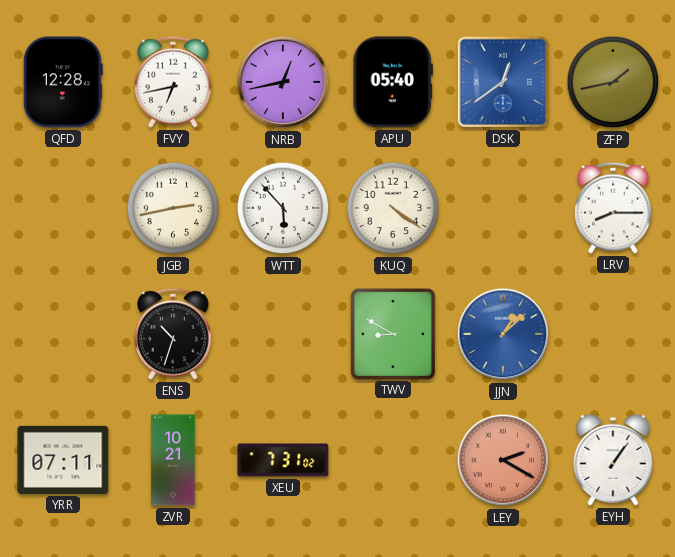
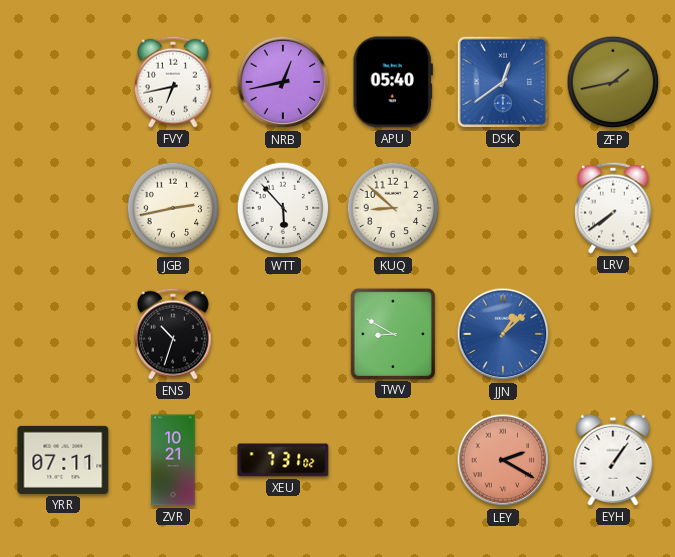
QFD: 12:28 -> none (63, 82)
KUQ: 4:21 -> 8:52 (393, 208)
LRV: 8:15 -> 7:39 (613, 208)
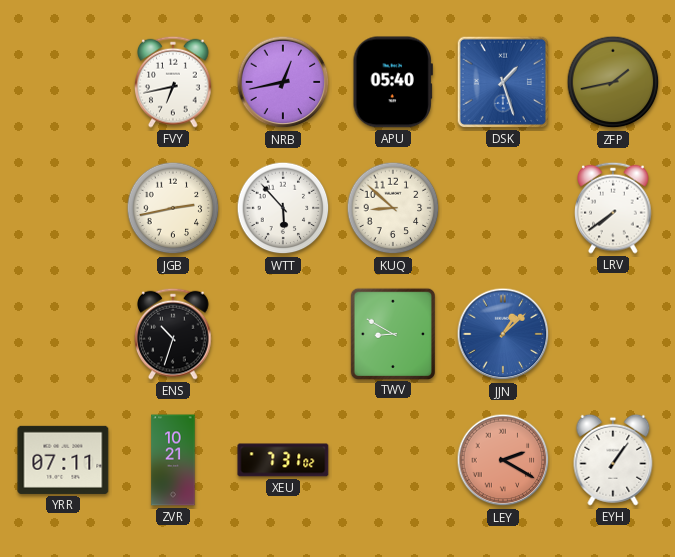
DSK: 12:39 -> 1:27 (503, 82)
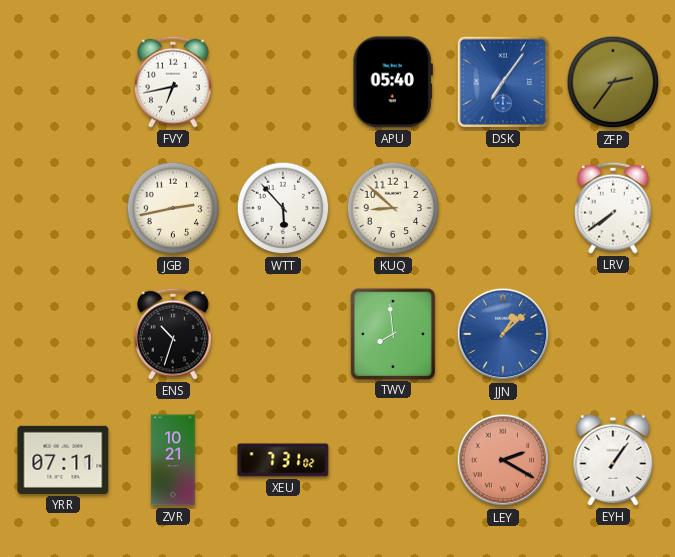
NRB: 12:43 -> none (283, 82)
DSK: 1:27 -> 7:06 (503, 82)
ZFP: 1:43 -> 2:36 (613, 82)
TWV: 8:50 -> 7:59 (392, 333)
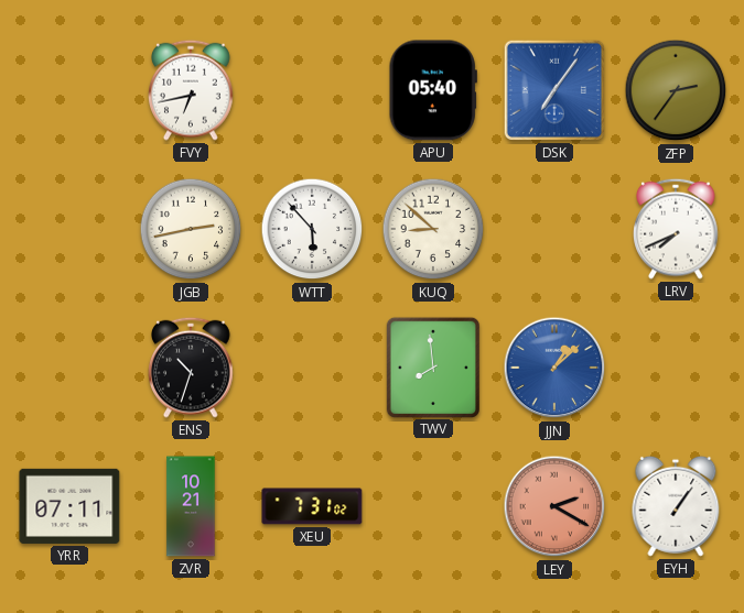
LRV: 7:39 -> 7:41 (676, 229)
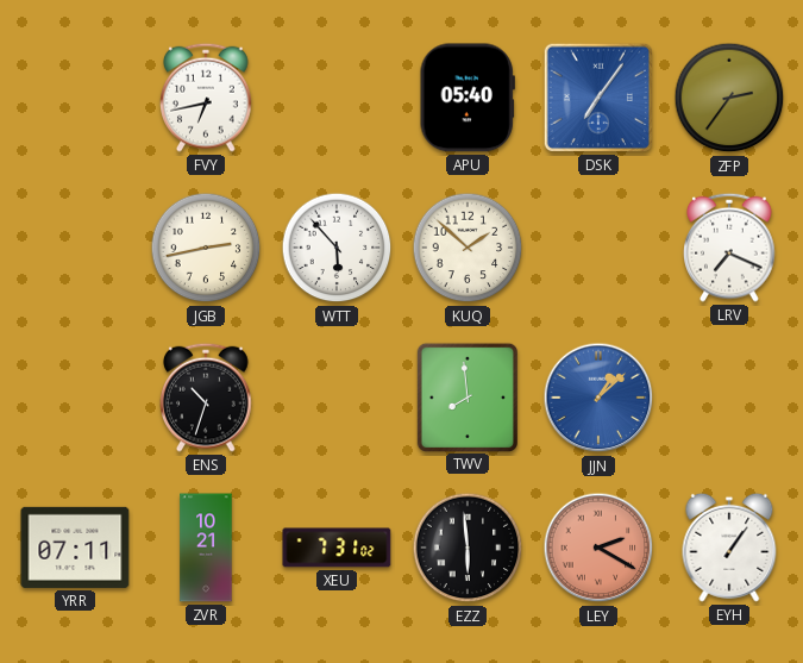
KUQ: 8:52 -> 1:52 (468, 248)
LRV: 7:41 -> 7:19 (729, 248)
EZZ: none -> 5:59 (468, 548)
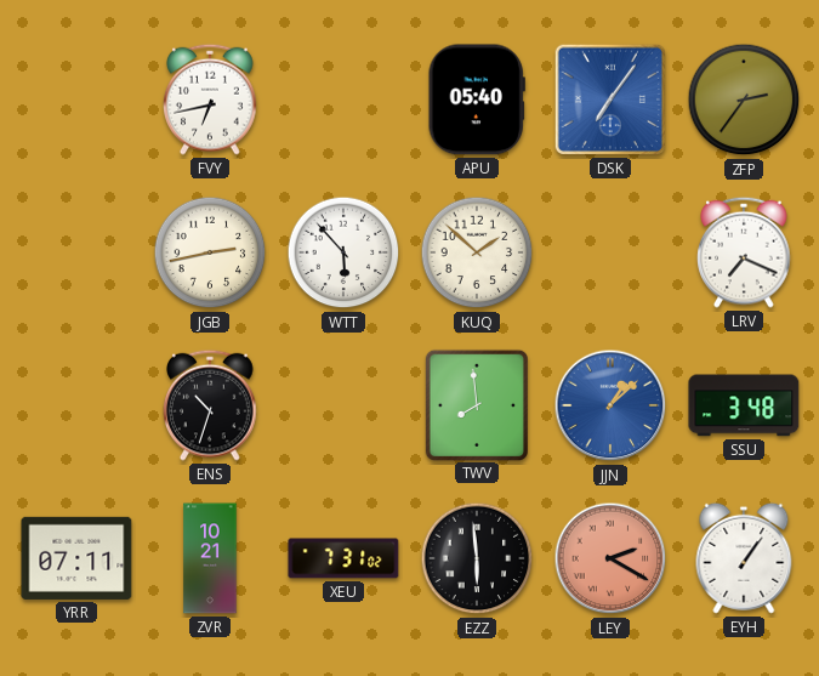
SSU: none -> 3:48 (744, 405)
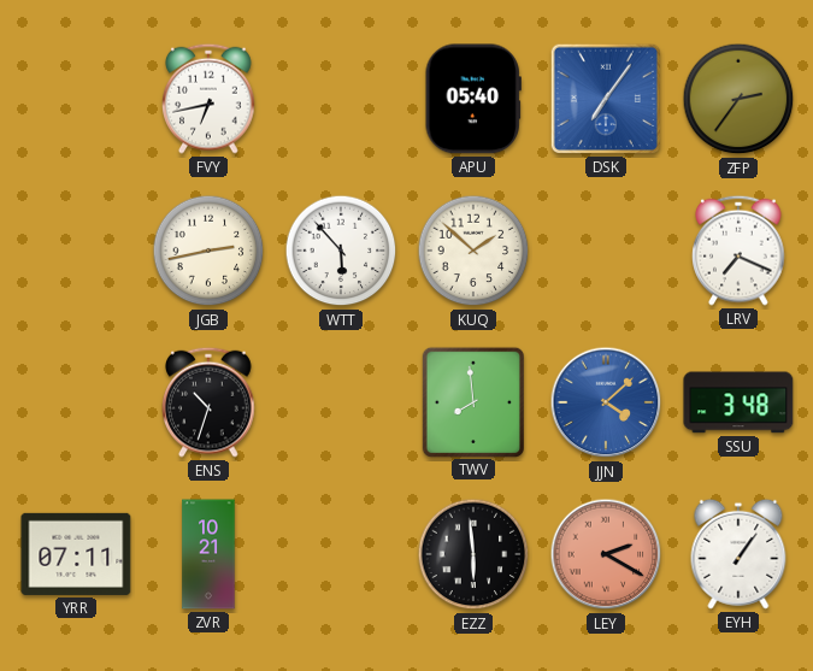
JJN: 1:08 -> 4:08 (606, 402)
XEU: 7:31 -> none (343, 558)
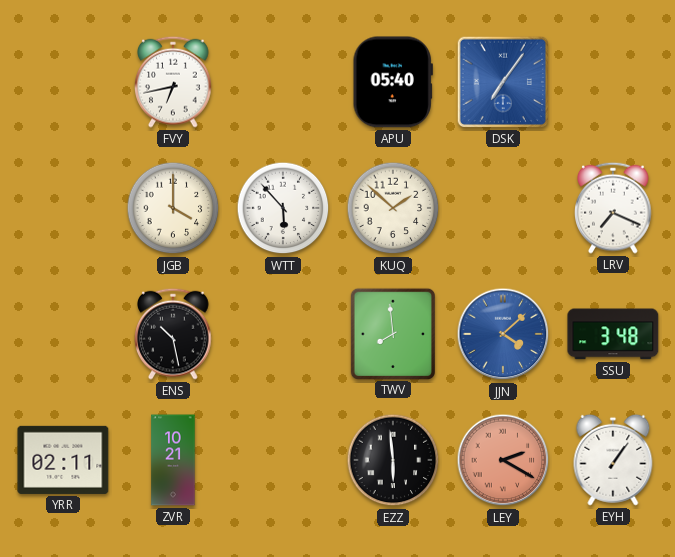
ZFP: 2:36 -> none (738, 99)
JGB: 2:43 -> 4:00 (173, 208)
ENS: 10:33 -> 10:28 (173, 334)
YRR: 07:11 -> 02:11 (63, 460)
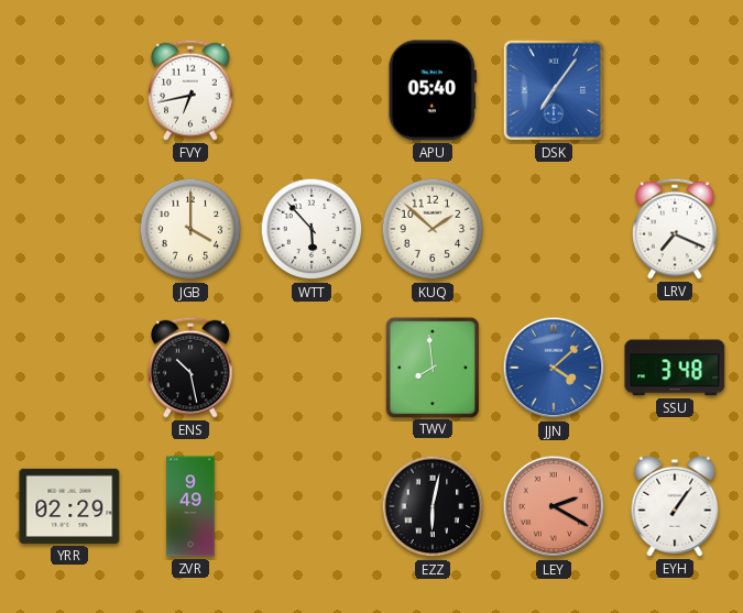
YRR: 02:11 -> 02:29 (69, 506)
ZVR: 10:21 -> 9:49 (190, 506)
EZZ: 5:59 -> 6:02 (433, 506)
